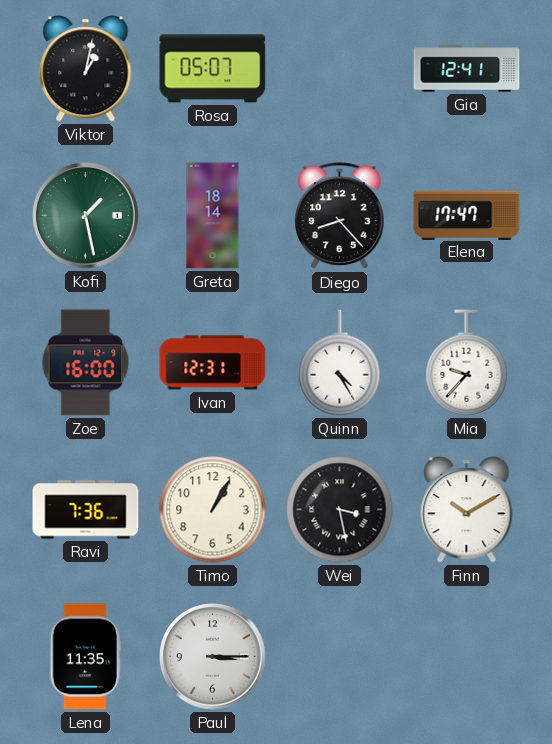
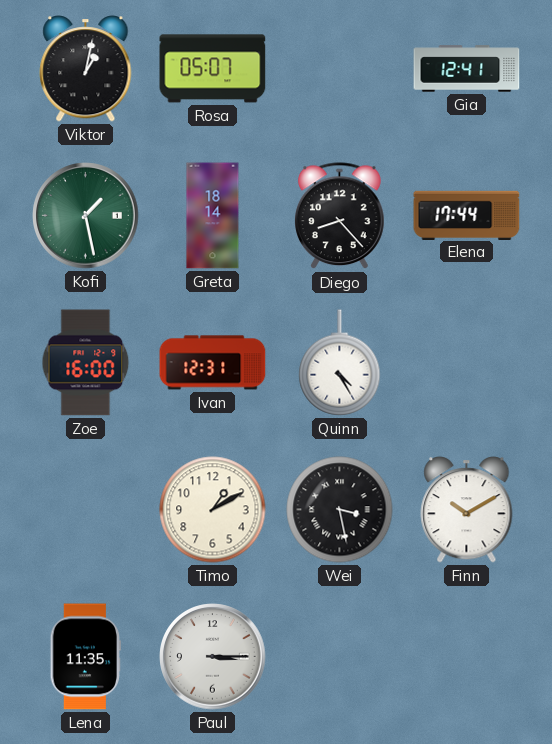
Elena: 17:47 -> 17:44 (467, 215)
Mia: 9:37 -> none (467, 363)
Ravi: 7:36 -> none (86, 510)
Timo: 1:05 -> 1:10 (213, 510)
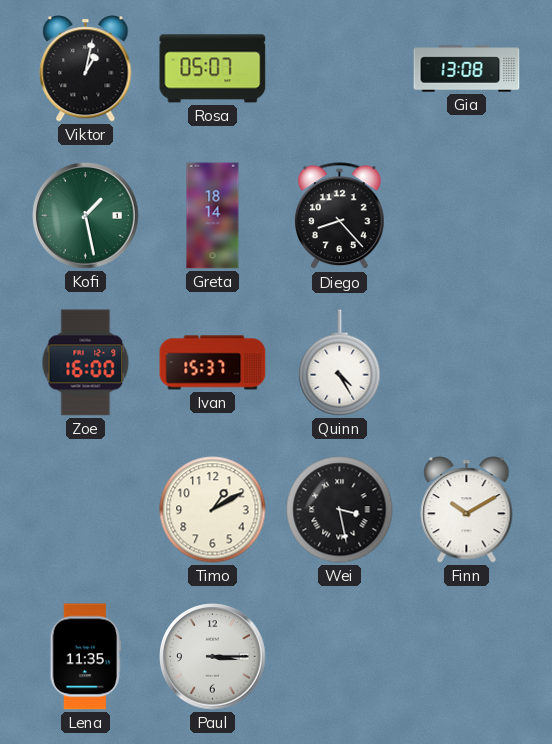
Gia: 12:41 -> 13:08 (467, 69)
Elena: 17:44 -> none (467, 215)
Ivan: 12:31 -> 15:37 (213, 363)
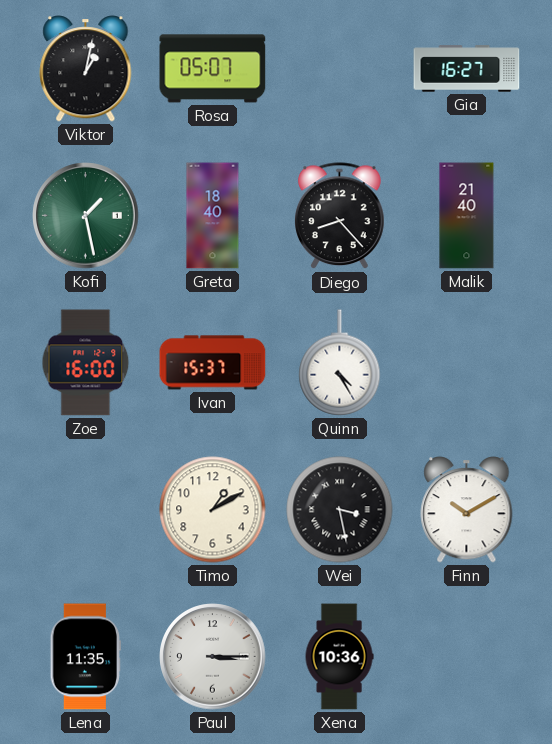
Gia: 13:08 -> 16:27 (467, 69)
Greta: 18:14 -> 18:40 (213, 216)
Malik: none -> 21:40 (467, 216)
Xena: none -> 10:36 (339, 657)
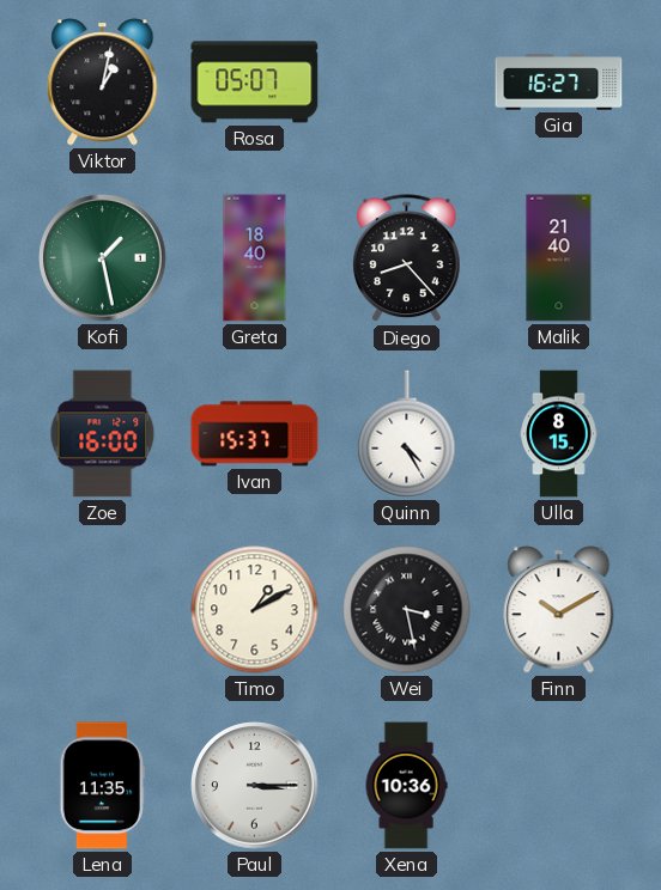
Ulla: none -> 8:15 (559, 434)
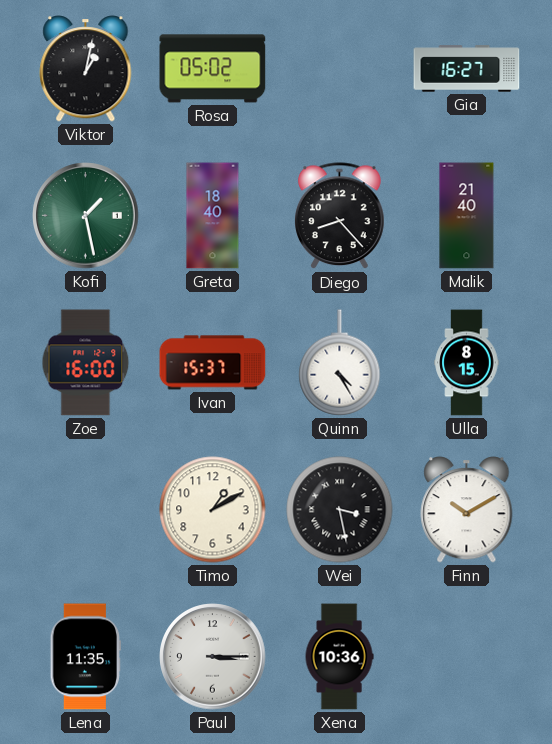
Rosa: 05:07 -> 05:02 (213, 69)
